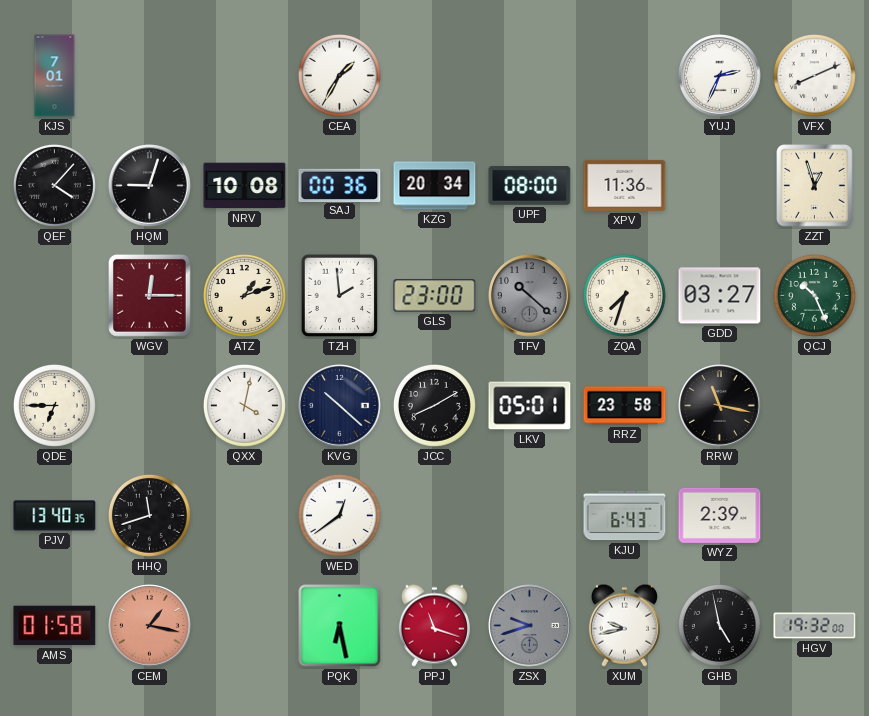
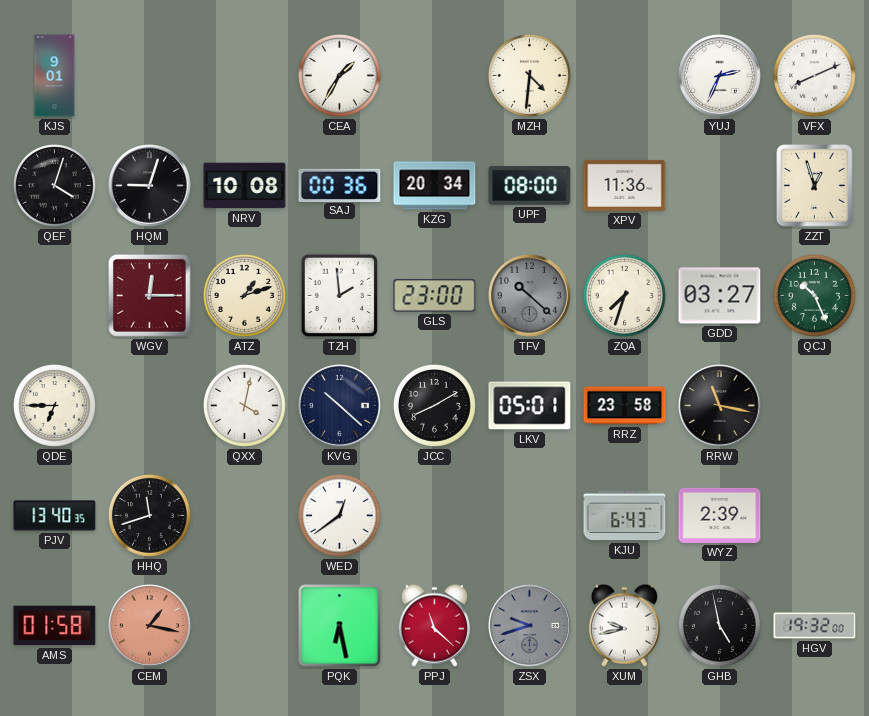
KJS: 7:01 -> 9:01 (55, 76)
MZH: none -> 4:31 (529, 75)
QEF: 4:07 -> 4:03 (54, 185)
PPJ: 11:18 -> 11:22 (434, 625)
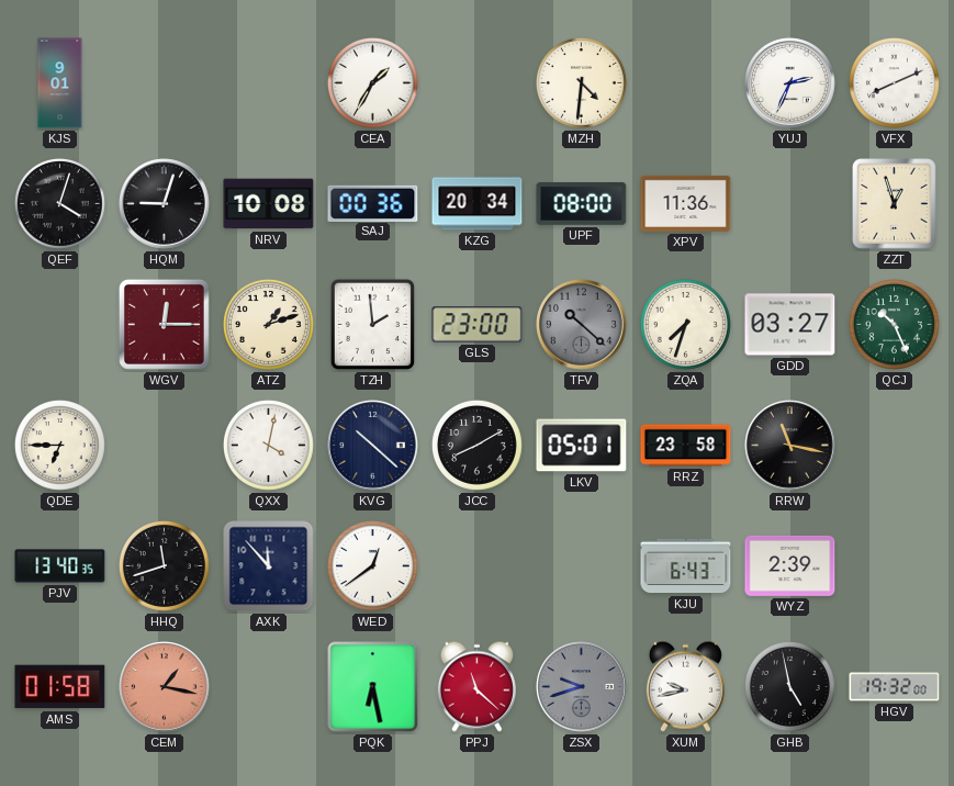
AXK: none -> 11:53 (269, 566)
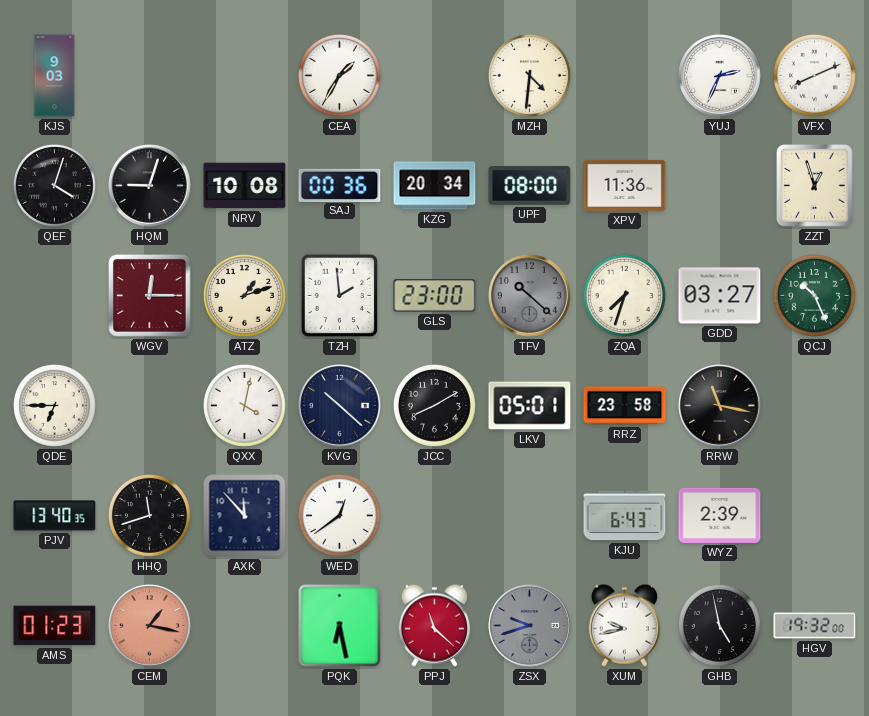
KJS: 9:01 -> 9:03 (55, 76)
AMS: 01:58 -> 01:23 (55, 626)
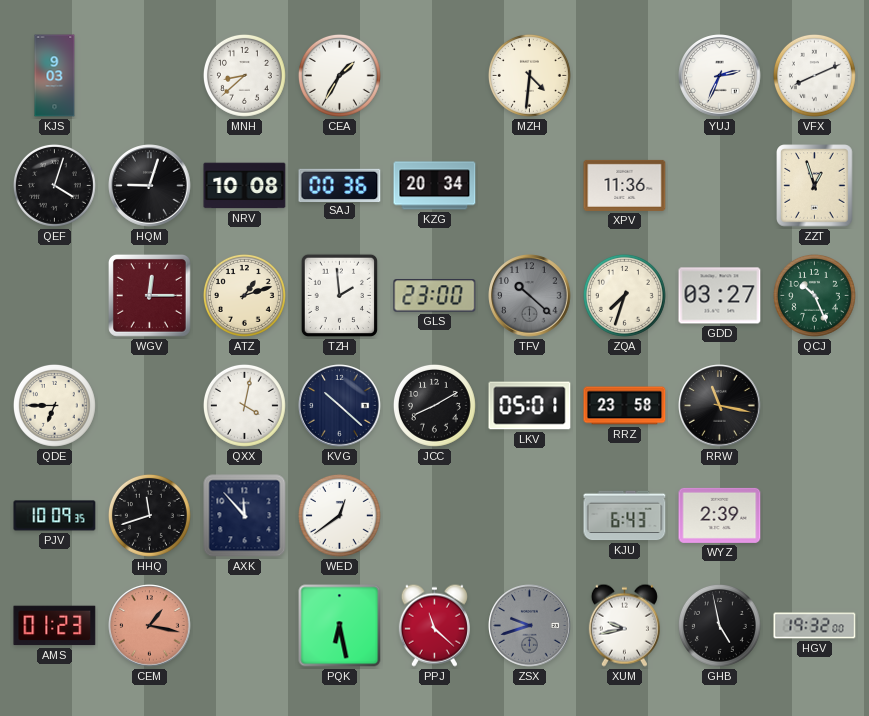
MNH: none -> 8:38 (244, 75)
UPF: 08:00 -> none (530, 186)
PJV: 13:40 -> 10:09 (55, 516)
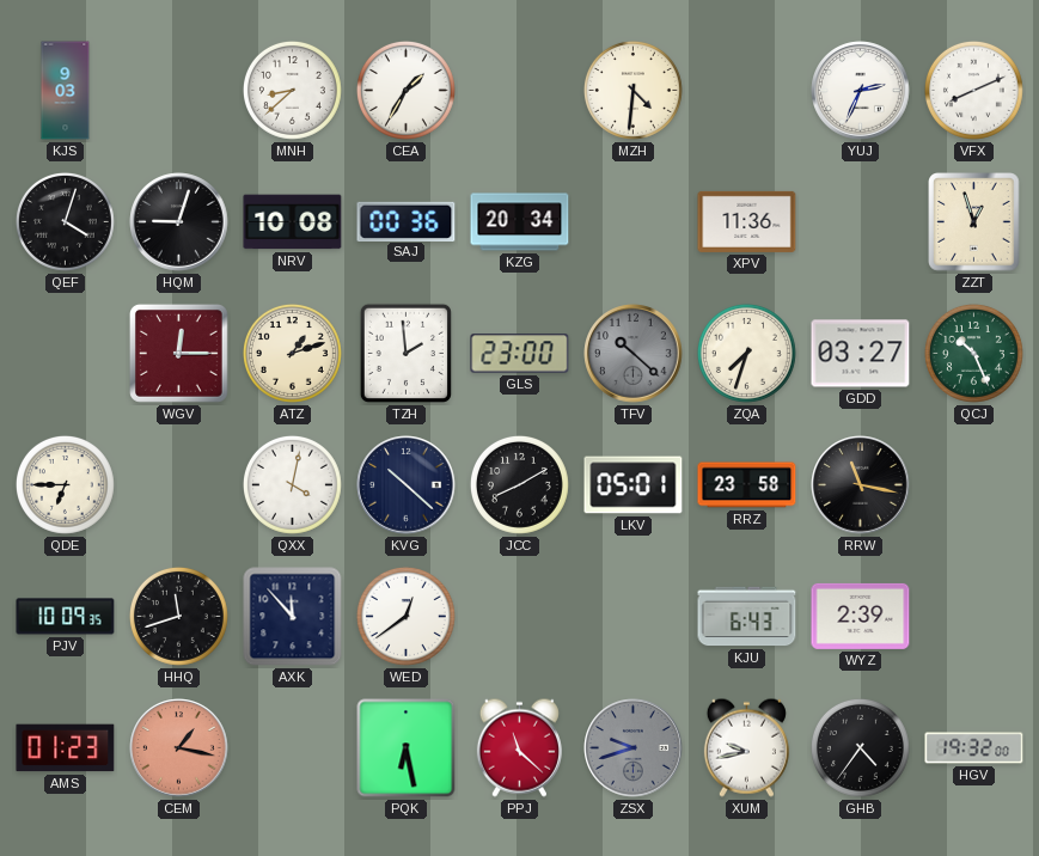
GHB: 4:58 -> 4:36 (860, 747)
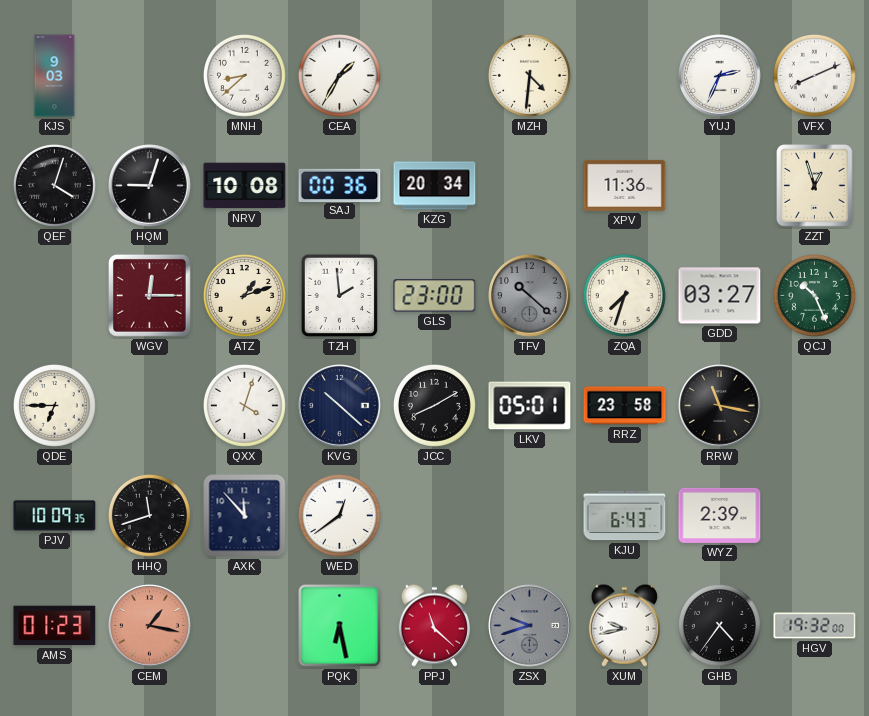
QXX: 4:02 -> 4:03 (244, 405)
